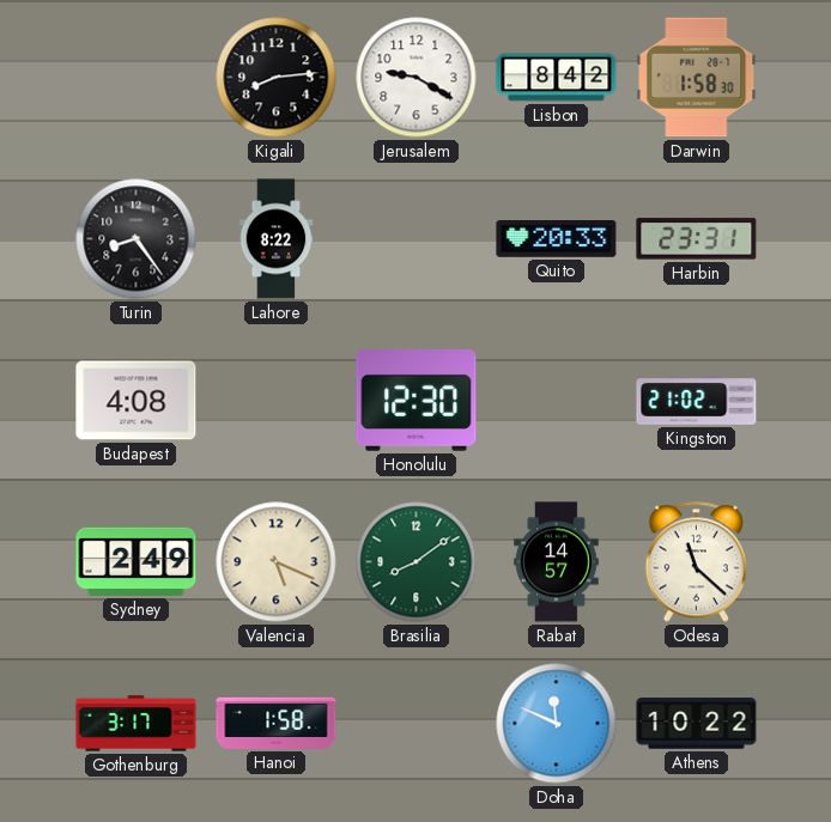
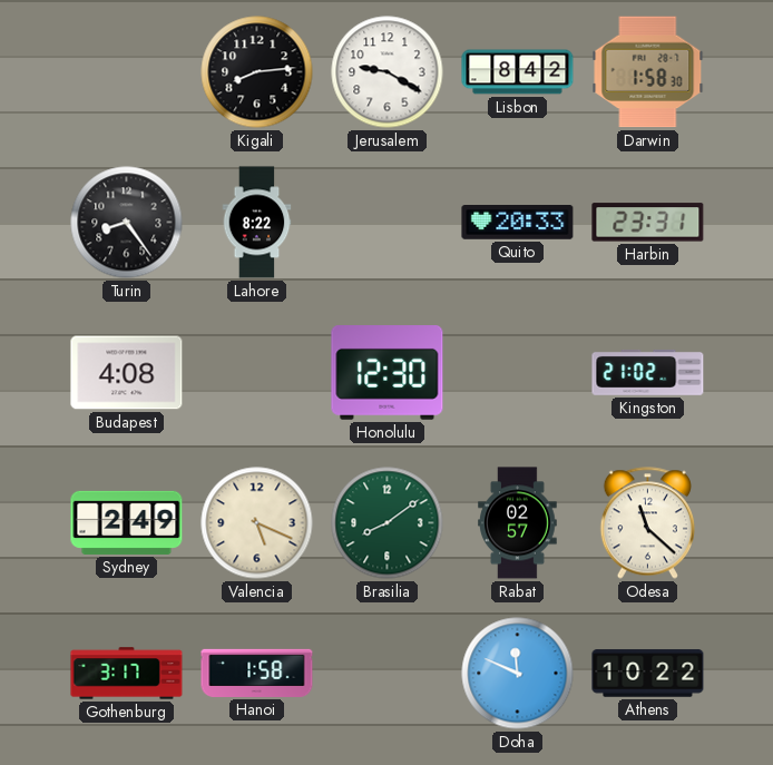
Rabat: 14:57 -> 02:57 (518, 523)
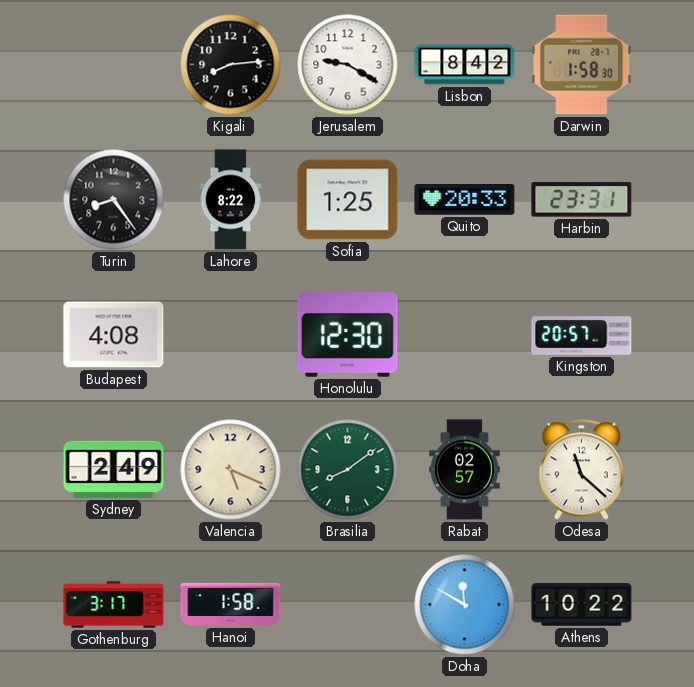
Sofia: none -> 1:25 (348, 200)
Kingston: 21:02 -> 20:57 (582, 334)
Doha: 11:49 -> 11:50 (465, 605)
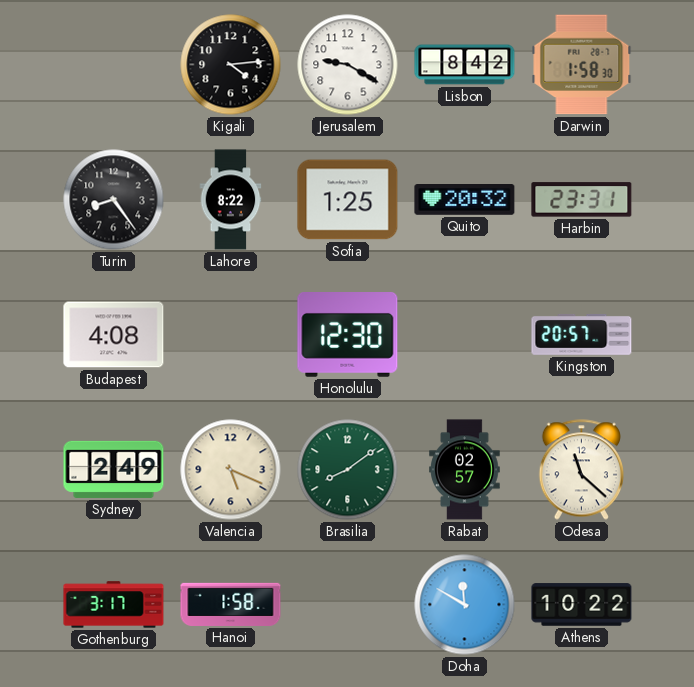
Kigali: 8:14 -> 4:14 (231, 65)
Quito: 20:33 -> 20:32 (465, 200)
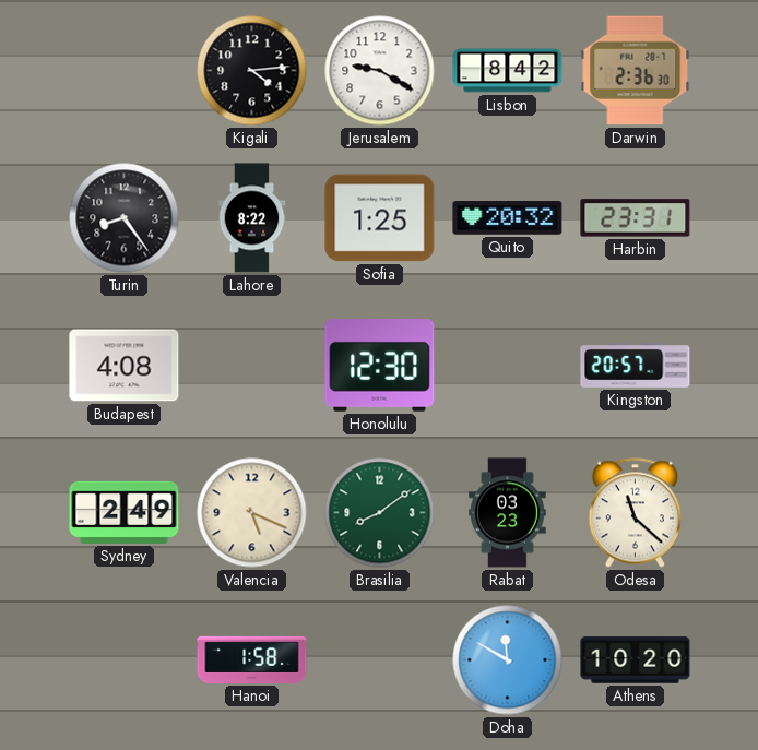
Darwin: 1:58 -> 2:36 (636, 71)
Rabat: 02:57 -> 03:23 (508, 513)
Gothenburg: 3:17 -> none (114, 605)
Athens: 10:22 -> 10:20 (636, 660)
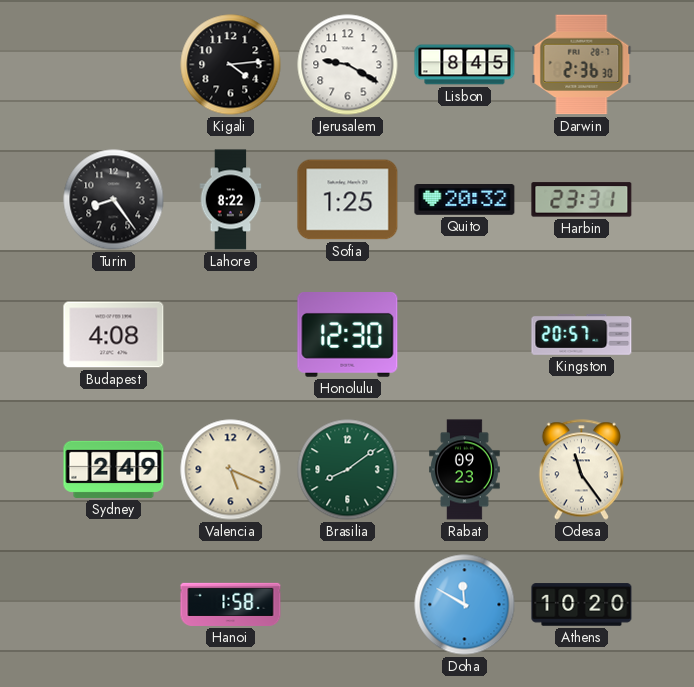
Lisbon: 8:42 -> 8:45 (465, 65)
Rabat: 03:23 -> 09:23 (465, 470)
Odesa: 11:22 -> 11:24 (581, 470)
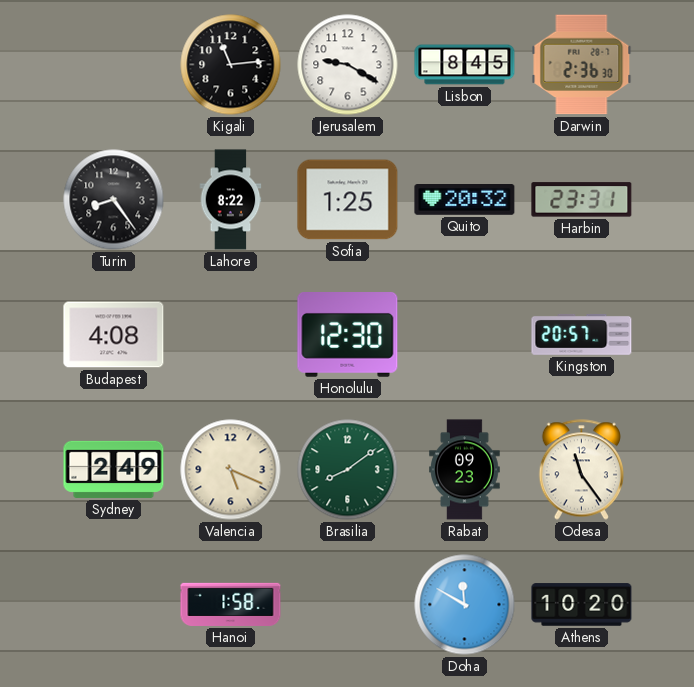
Kigali: 4:14 -> 11:14 (231, 65)
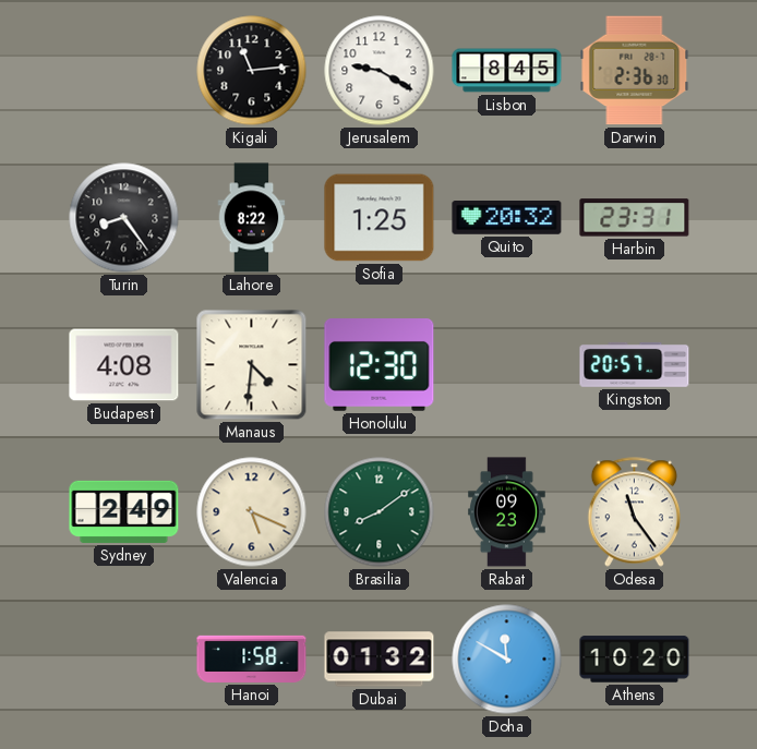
Manaus: none -> 4:31 (252, 365)
Dubai: none -> 01:32 (380, 660)
